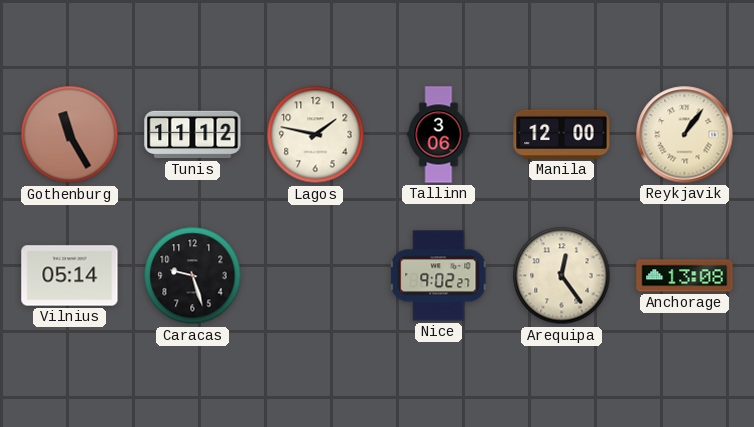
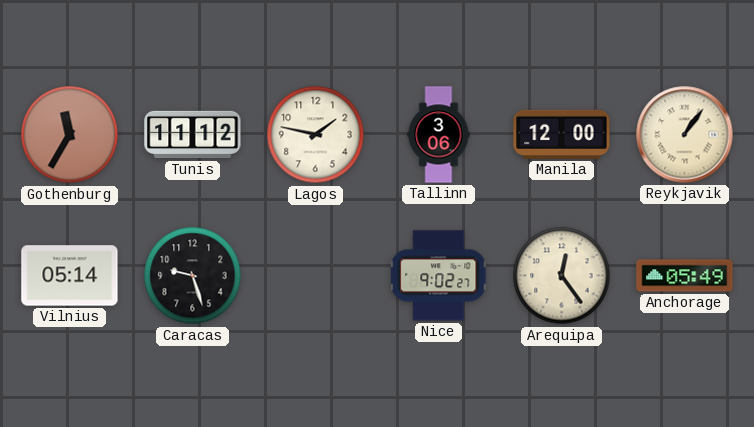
Gothenburg: 11:25 -> 11:35 (70, 135)
Anchorage: 13:08 -> 05:49 (685, 276)
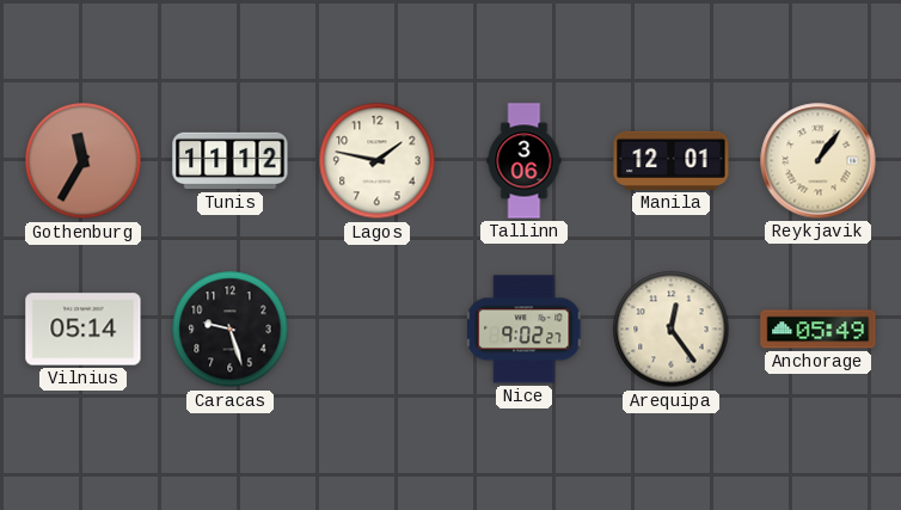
Manila: 12:00 -> 12:01 (672, 160)
